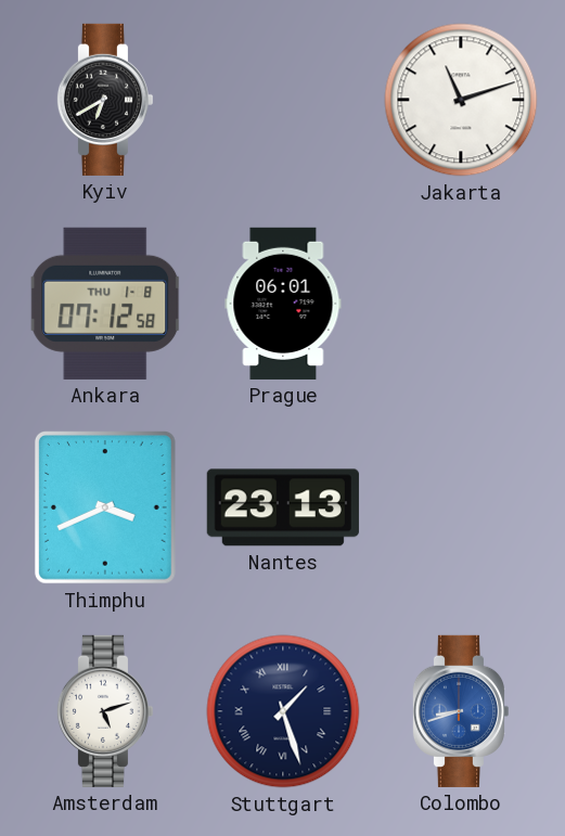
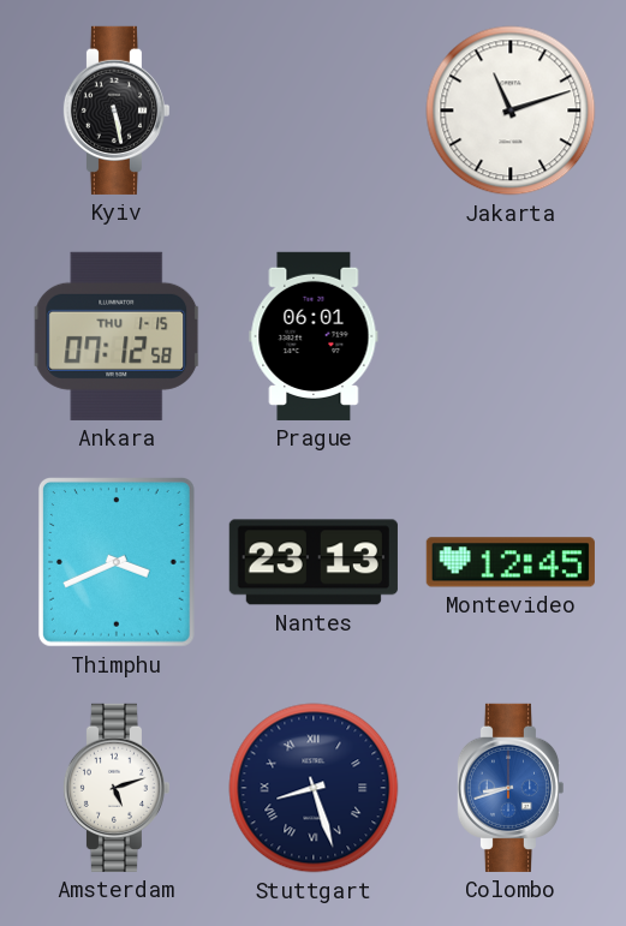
Kyiv: 6:40 -> 5:28 (115, 110)
Ankara date: THU 1-8 -> THU 1-15 (117, 336)
Montevideo: none -> 12:45 (511, 562)
Stuttgart: 1:27 -> 8:27 (314, 788)
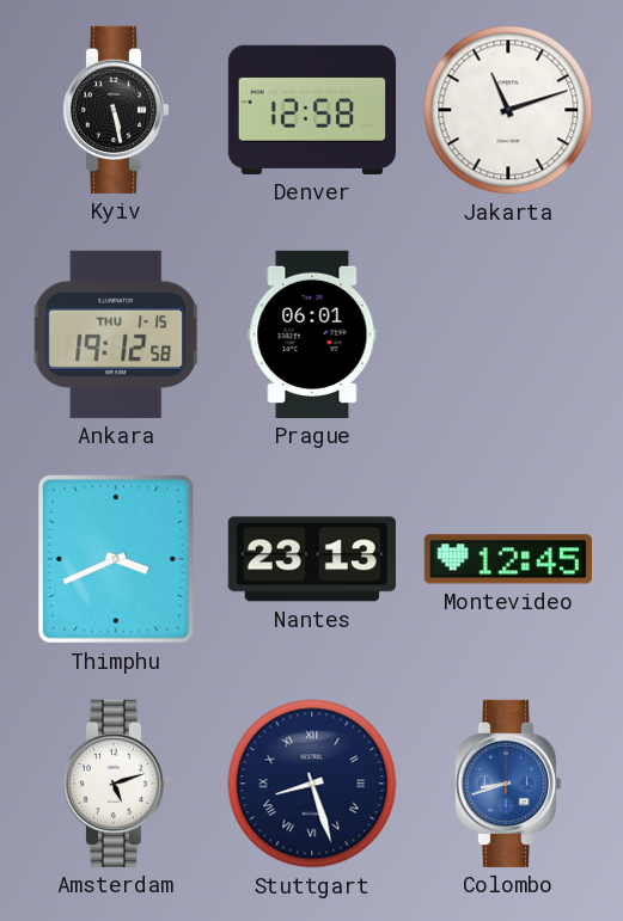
Denver: none -> 12:58 (312, 110)
Ankara: 07:12 -> 19:12 (116, 334)
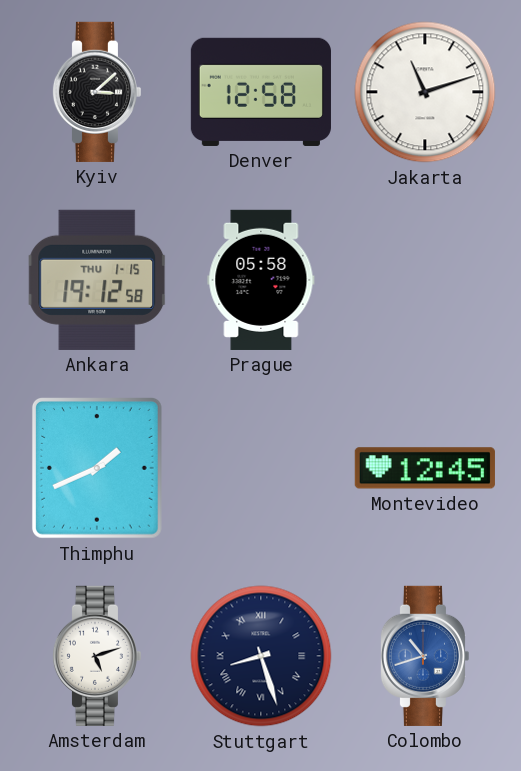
Kyiv: 5:28 -> 3:08 (96, 92)
Prague: 06:01 -> 05:58 (261, 280)
Thimphu: 3:41 -> 1:41 (97, 468)
Nantes: 23:13 -> none (312, 559)
Colombo: 8:42 -> 10:42 (424, 656)
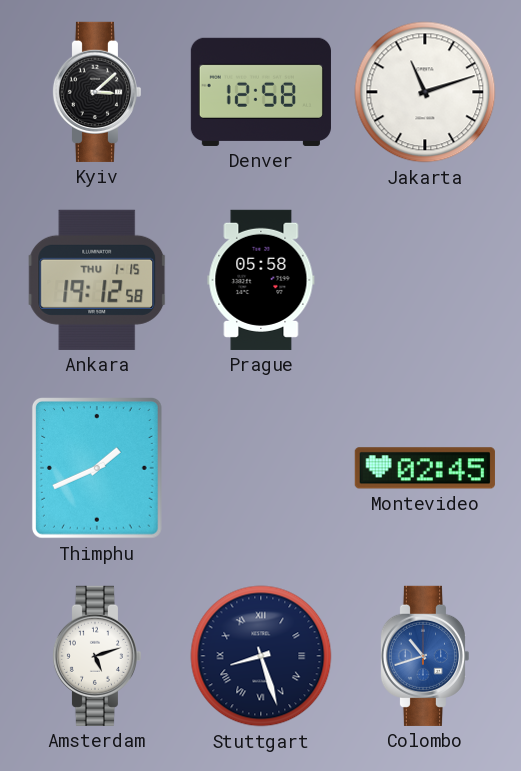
Montevideo: 12:45 -> 02:45 (425, 468)
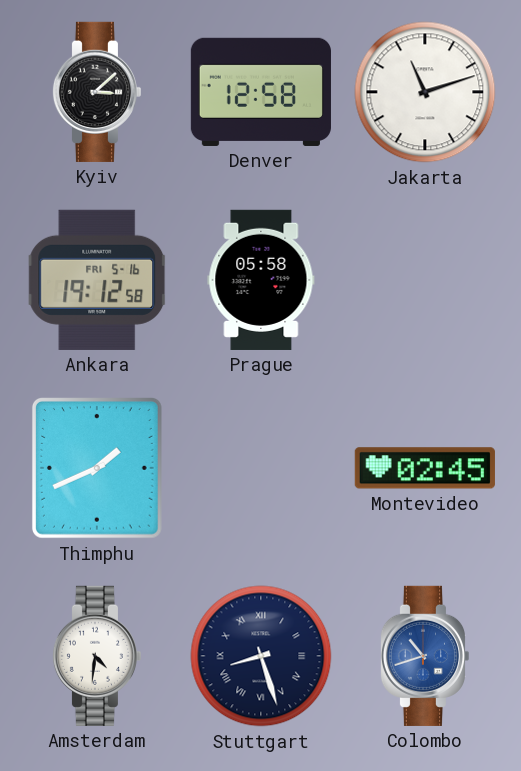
Ankara date: THU 1-15 -> FRI 5-16 (97, 280)
Amsterdam: 5:12 -> 4:31 (96, 656)
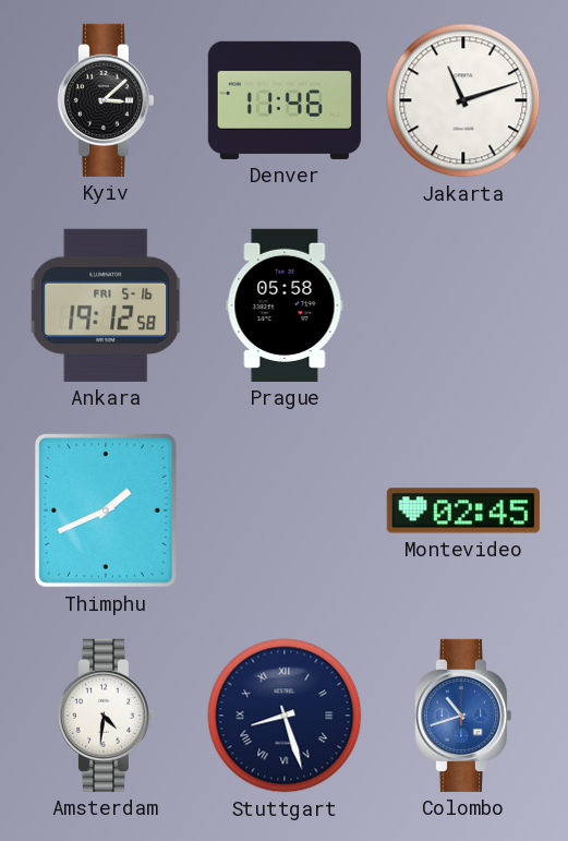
Denver: 12:58 -> 11:46 (285, 100)
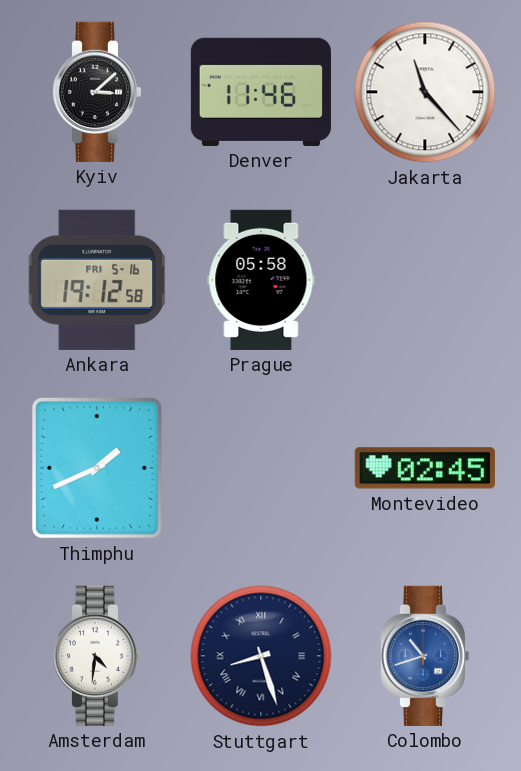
Jakarta: 11:12 -> 11:23 (425, 92)
